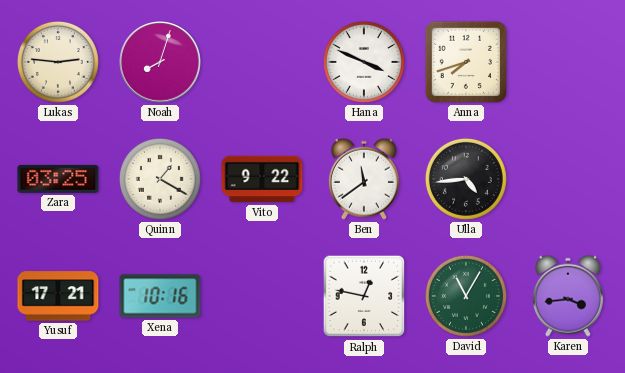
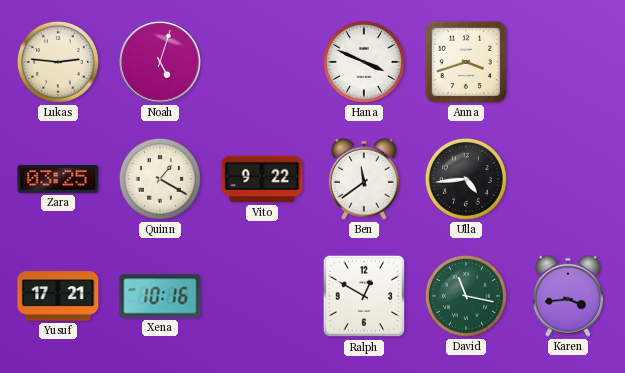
Noah: 8:03 -> 5:03 (160, 62)
Anna: 7:42 -> 3:42 (466, 62)
Ralph: 12:47 -> 12:50 (364, 296)
David: 11:05 -> 11:17 (466, 296)
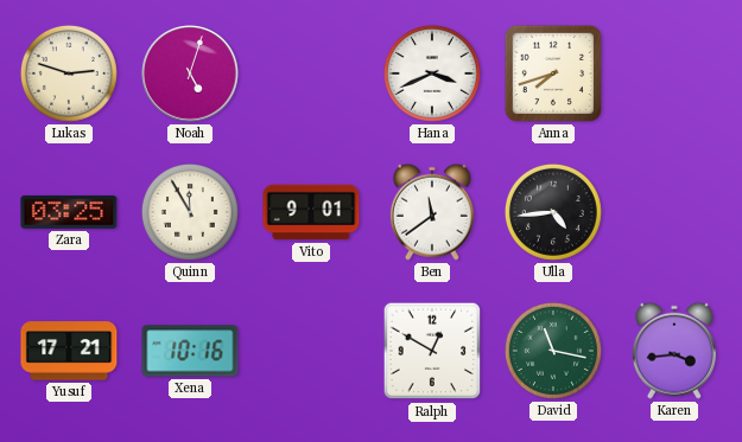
Lukas: 2:46 -> 2:48 (69, 73)
Hana: 3:49 -> 3:41 (432, 73)
Anna: 3:42 -> 7:42 (553, 73)
Quinn: 1:20 -> 11:55 (190, 212)
Vito: 9:22 -> 9:01 (311, 212)
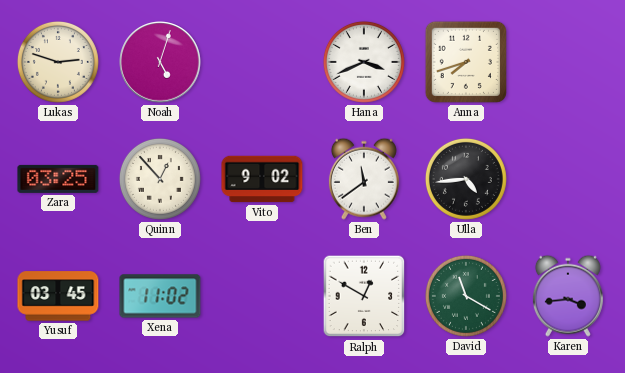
Quinn: 11:55 -> 12:53 (160, 179)
Vito: 9:01 -> 9:02 (262, 179)
Yusuf: 17:21 -> 03:45 (58, 296)
Xena: 10:16 -> 11:02 (160, 296)
David: 11:17 -> 11:20 (466, 296)
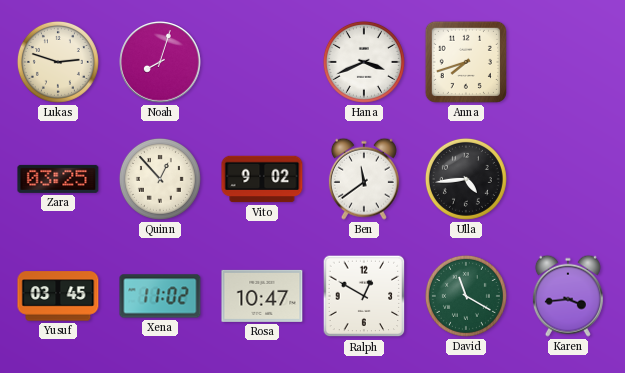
Noah: 5:03 -> 8:03 (160, 62)
Rosa: none -> 10:47 (262, 296)
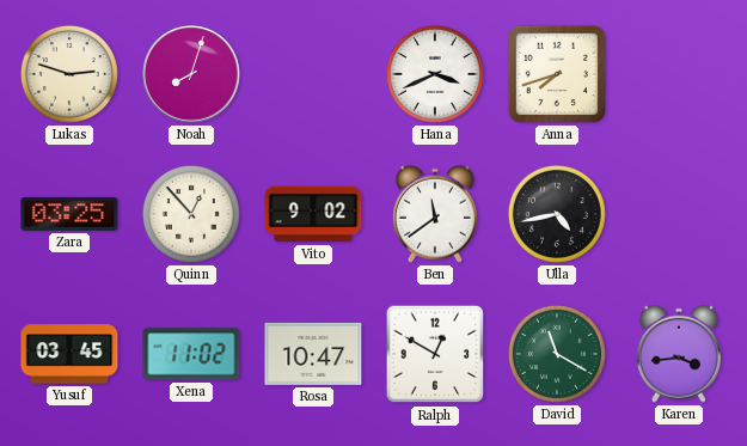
Ulla: 4:44 -> 4:43 (557, 214)
